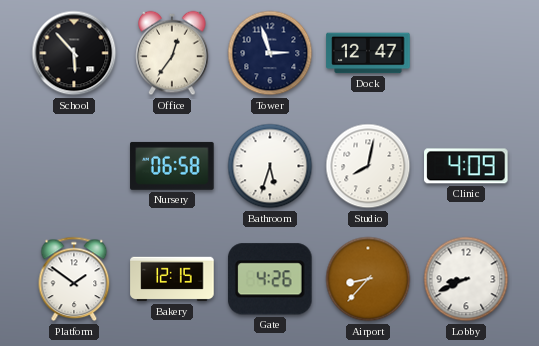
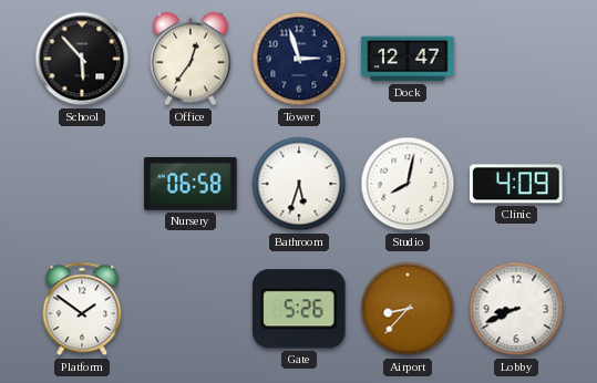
Bakery: 12:15 -> none (172, 279)
Gate: 4:26 -> 5:26 (299, 309)
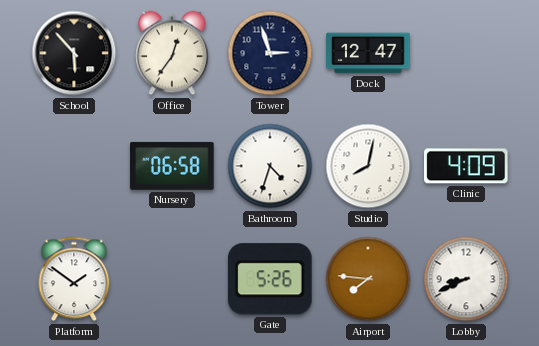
Bathroom: 5:33 -> 4:33 (270, 166)
Airport: 8:37 -> 7:46 (368, 279)
